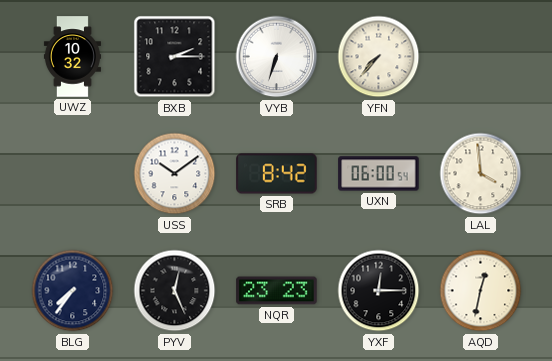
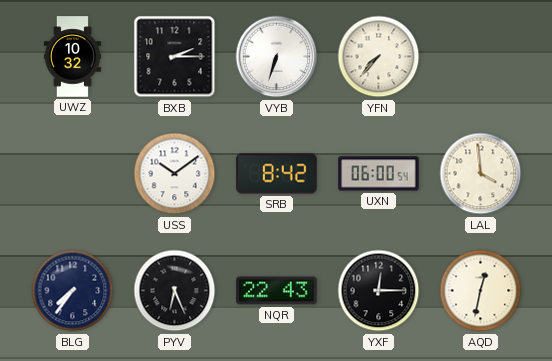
PYV: 12:26 -> 6:26 (175, 291)
NQR: 23:23 -> 22:43 (277, 291)
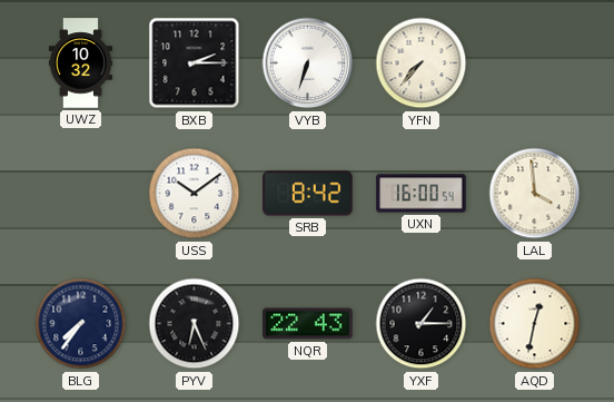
UXN: 06:00 -> 16:00 (422, 194)
YXF: 12:15 -> 1:15 (422, 324)
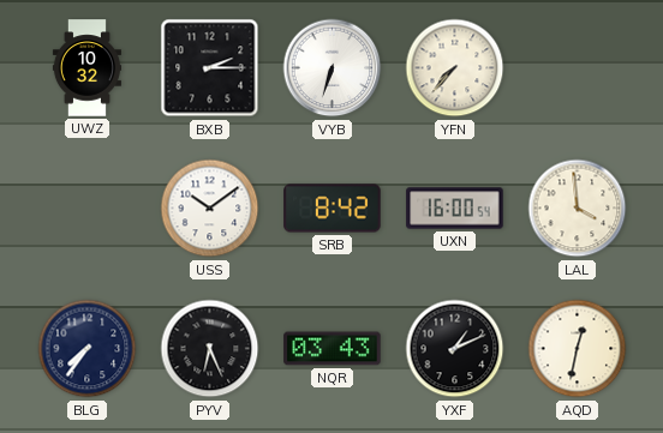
NQR: 22:43 -> 03:43 (333, 349)
YXF: 1:15 -> 1:11 (455, 349)
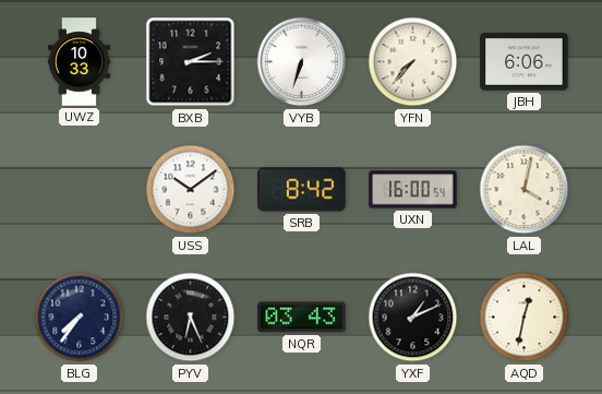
UWZ: 10:32 -> 10:33 (79, 62)
JBH: none -> 6:06 (525, 62)
LAL: 3:59 -> 4:02 (525, 190)
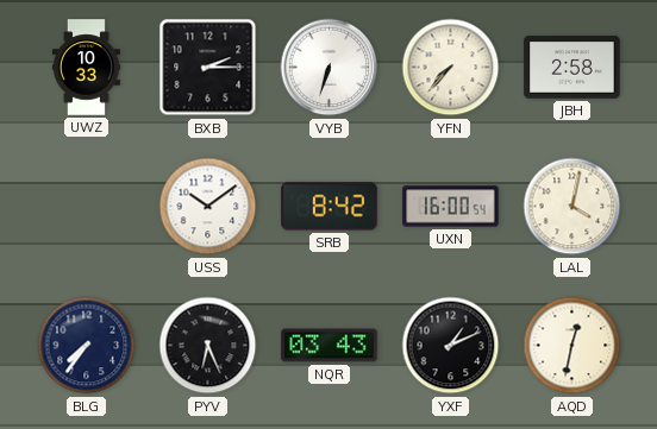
JBH: 6:06 -> 2:58 (572, 68)
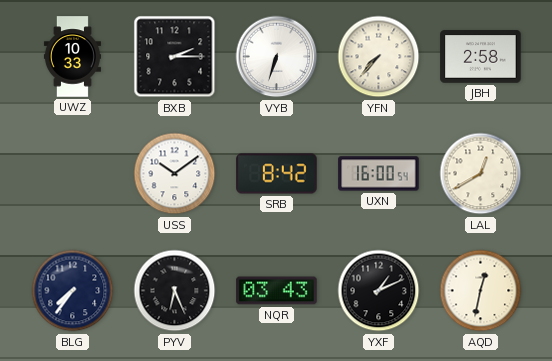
LAL: 4:02 -> 12:40 (481, 174)
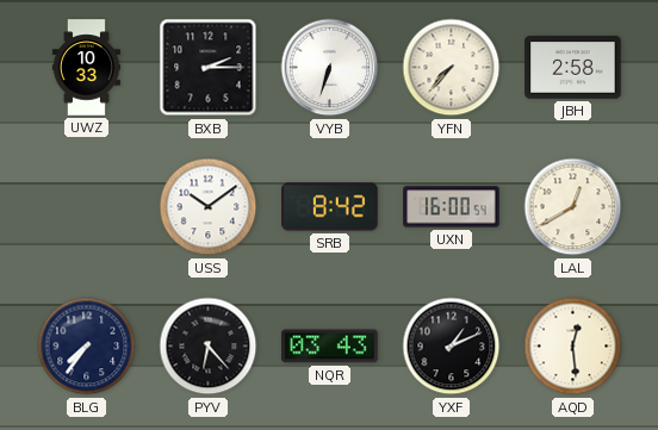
PYV: 6:26 -> 6:23 (209, 347)
AQD: 12:32 -> 12:29 (573, 347)
